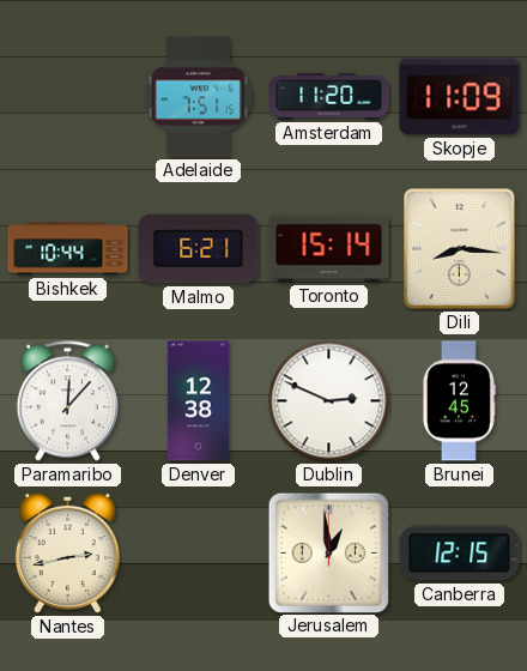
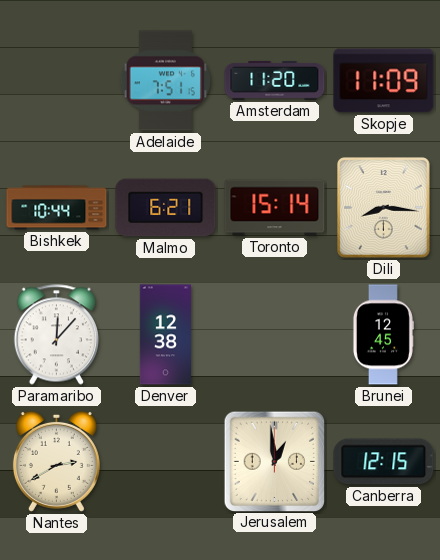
Dublin: 2:49 -> none (329, 401)
Nantes: 2:43 -> 2:40 (56, 461)
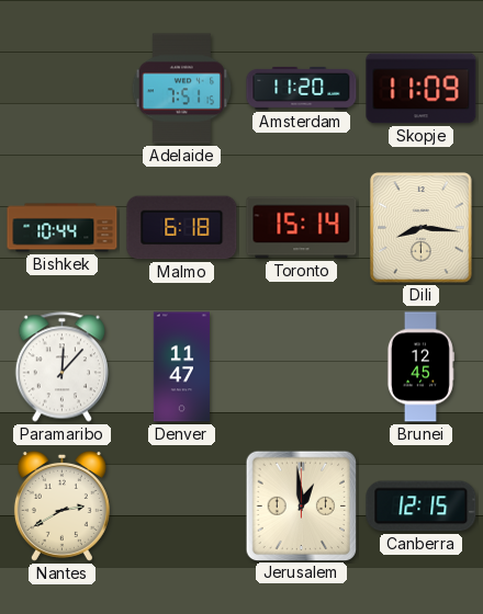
Malmo: 6:21 -> 6:18 (182, 228)
Denver: 12:38 -> 11:47 (181, 367)
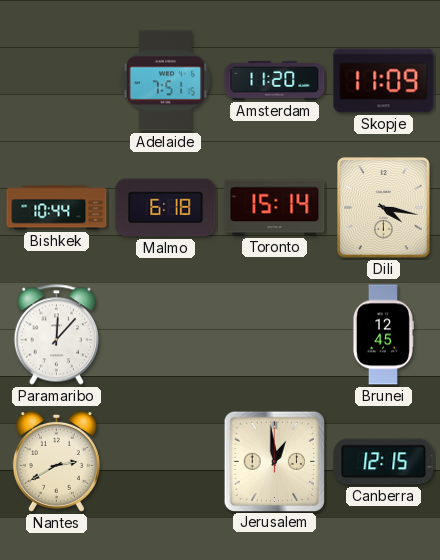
Dili: 8:16 -> 4:17 (384, 208)
Denver: 11:47 -> none (181, 367)
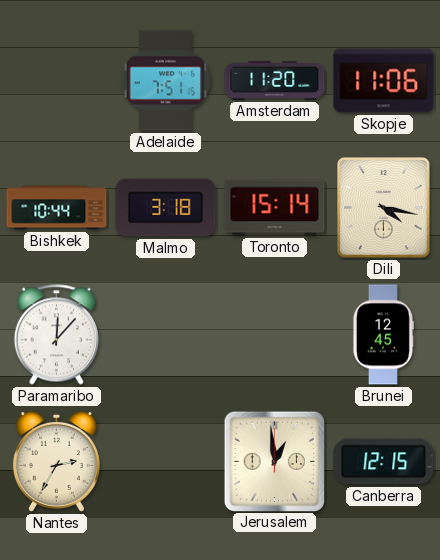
Skopje: 11:09 -> 11:06 (384, 81)
Malmo: 6:18 -> 3:18 (166, 208)
Nantes: 2:40 -> 2:35 (56, 461)
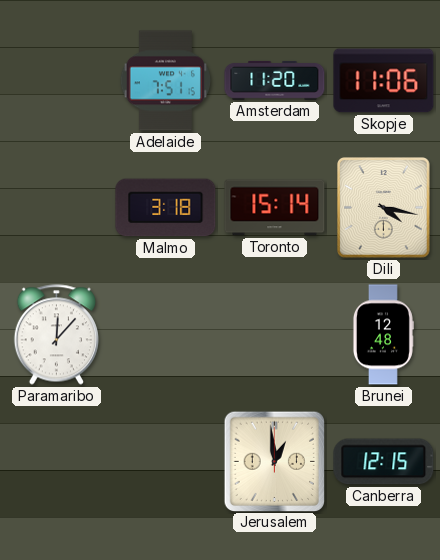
Bishkek: 10:44 -> none (57, 208)
Brunei: 12:45 -> 12:48 (383, 335)
Nantes: 2:35 -> none (56, 461)
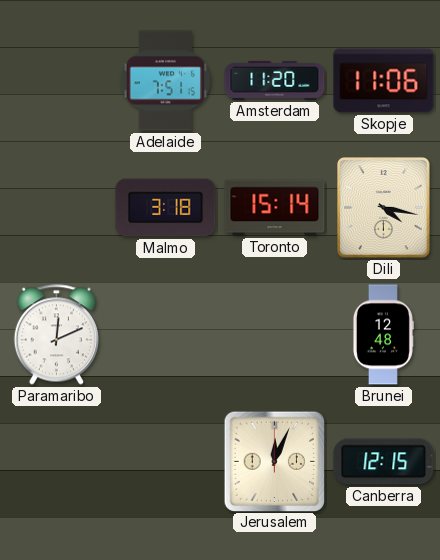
Paramaribo: 12:07 -> 12:11 (56, 335)
Jerusalem: 12:59 -> 12:04 (274, 461)
